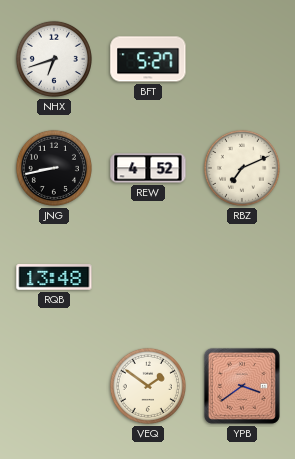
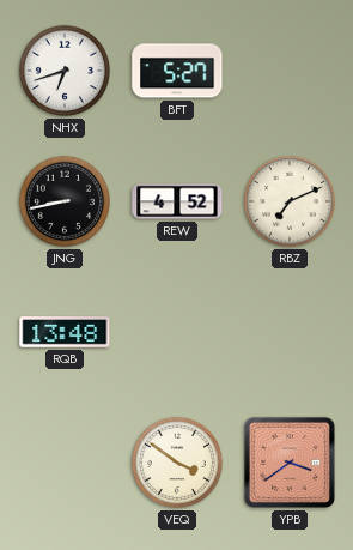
VEQ: 1:51 -> 3:51 (177, 463)
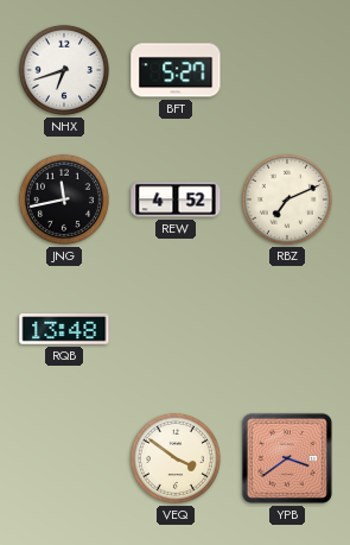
JNG: 8:43 -> 11:43 (64, 199)
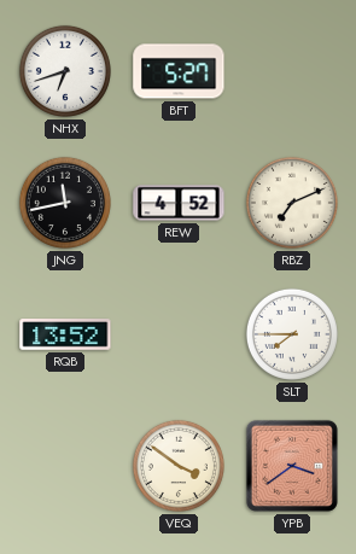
RQB: 13:48 -> 13:52 (65, 334)
SLT: none -> 7:45 (292, 334)
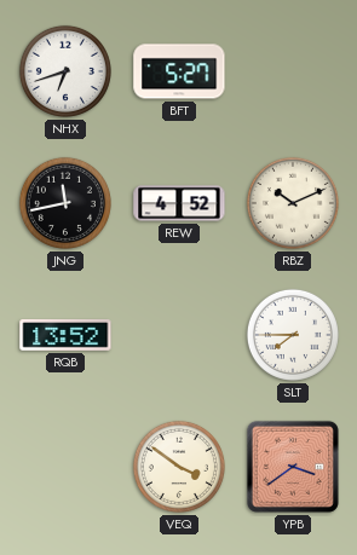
RBZ: 7:11 -> 10:11 (293, 203)
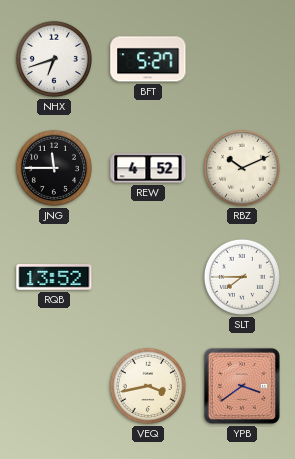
JNG: 11:43 -> 11:45 (54, 168)
VEQ: 3:51 -> 3:43 (148, 386)
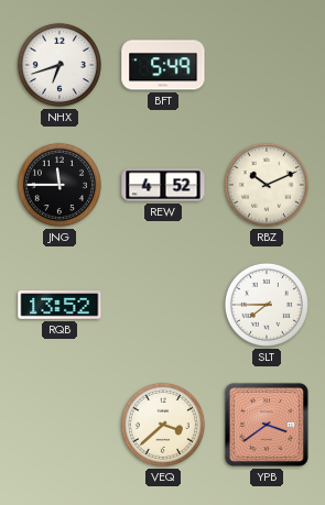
BFT: 5:27 -> 5:49 (163, 65)
VEQ: 3:43 -> 3:38 (163, 425)
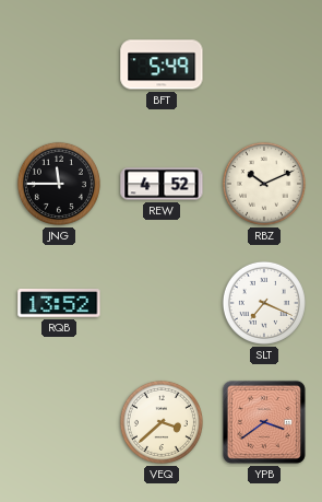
NHX: 6:42 -> none (59, 65)
SLT: 7:45 -> 7:19 (264, 303)
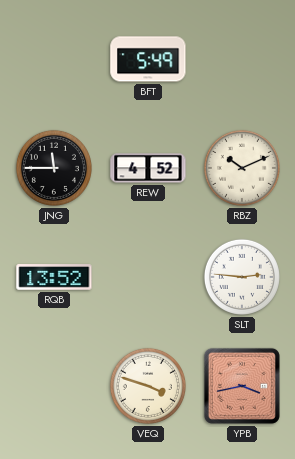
SLT: 7:19 -> 2:46 (242, 277)
VEQ: 3:38 -> 3:48 (148, 386)
YPB: 3:39 -> 3:43 (242, 386)
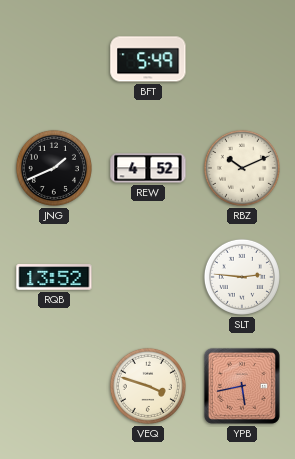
JNG: 11:45 -> 1:41 (54, 168)
YPB: 3:43 -> 5:43 (242, 386)
